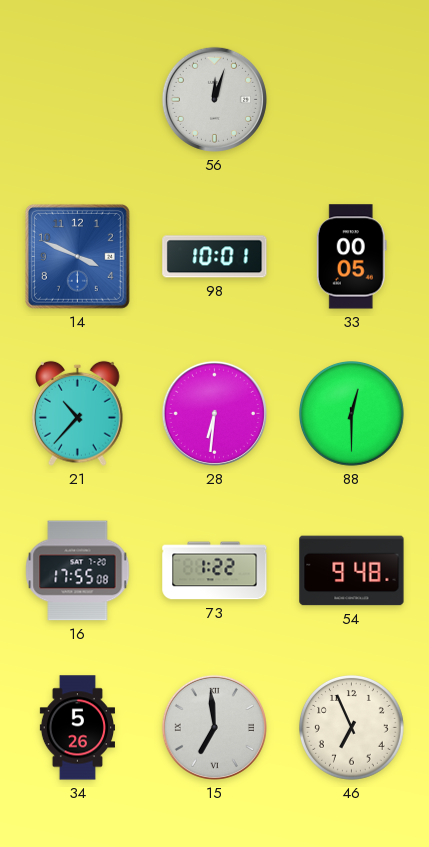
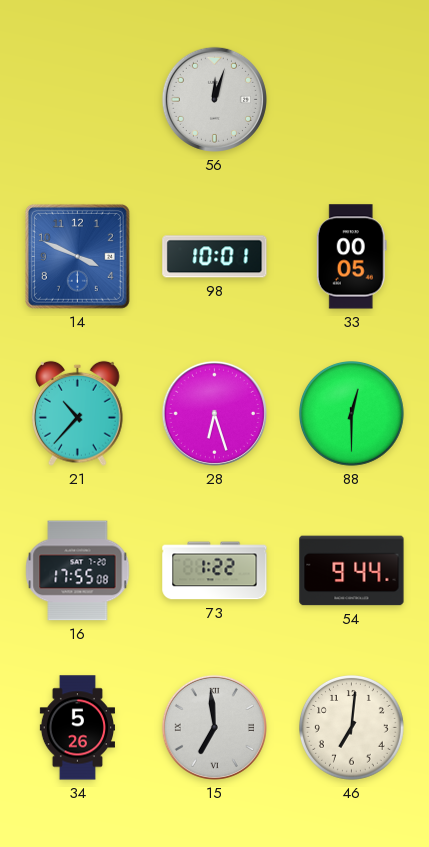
28: 6:31 -> 6:27 (214, 413)
54: 9:48 -> 9:44 (352, 571)
46: 6:56 -> 7:01 (352, 728)
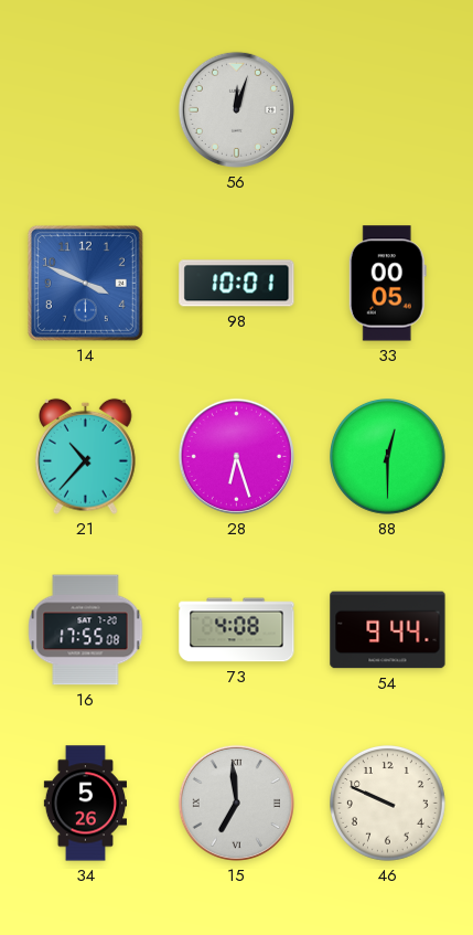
73: 1:22 -> 4:08 (237, 630)
46: 7:01 -> 9:49 (388, 804)
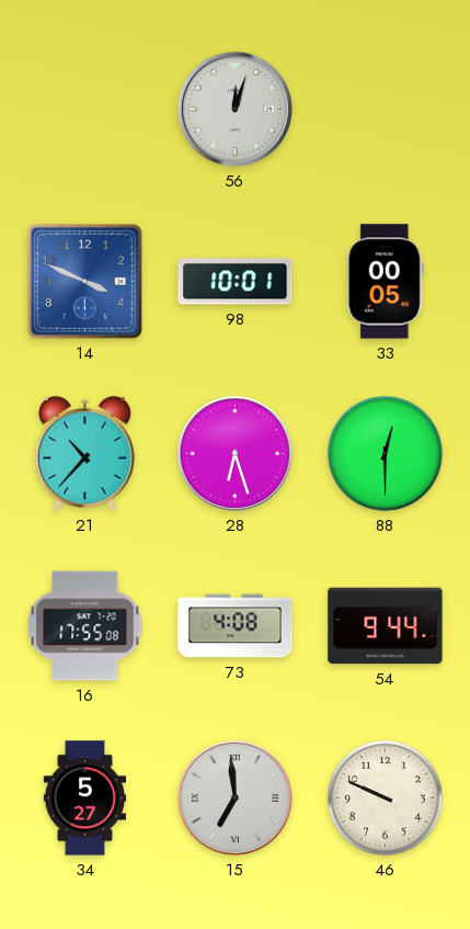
34: 5:26 -> 5:27 (84, 798)
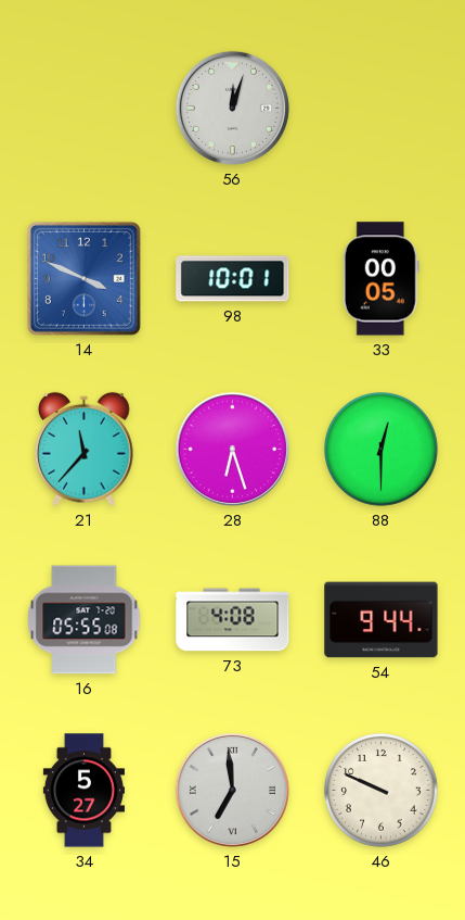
21: 10:37 -> 11:37 (85, 449)
16: 17:55 -> 05:55 (85, 620)
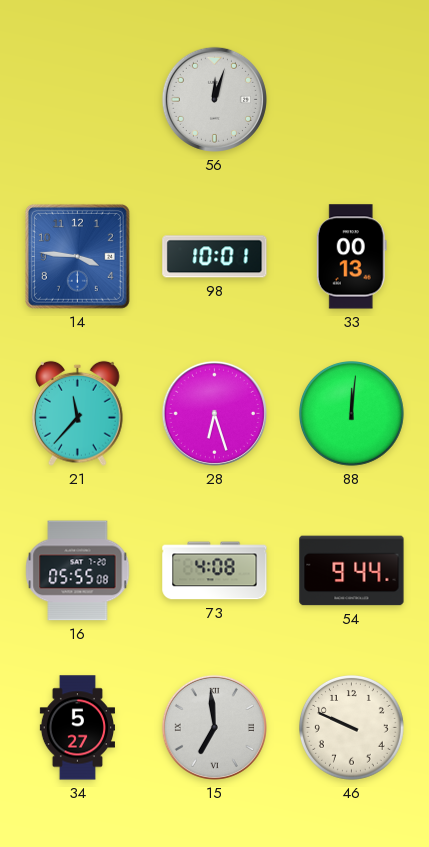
14: 3:49 -> 3:46 (77, 256)
33: 00:05 -> 00:13 (351, 257)
88: 12:30 -> 12:01 (352, 414)
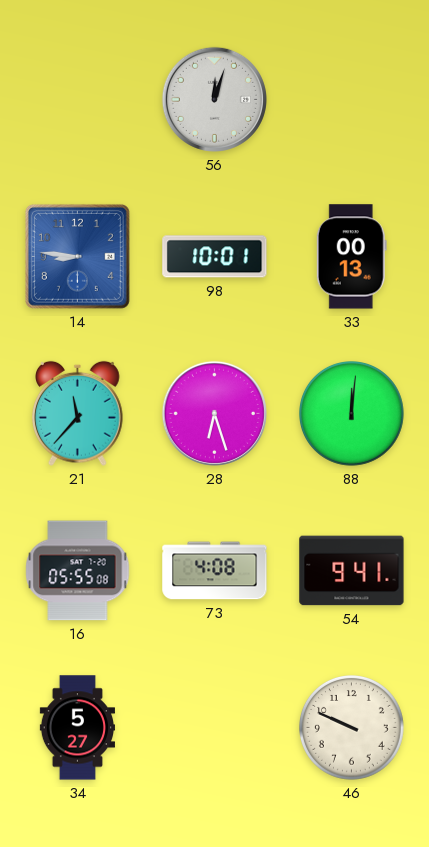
14: 3:46 -> 8:46 (77, 256)
54: 9:44 -> 9:41 (352, 571)
15: 6:59 -> none (214, 727)
